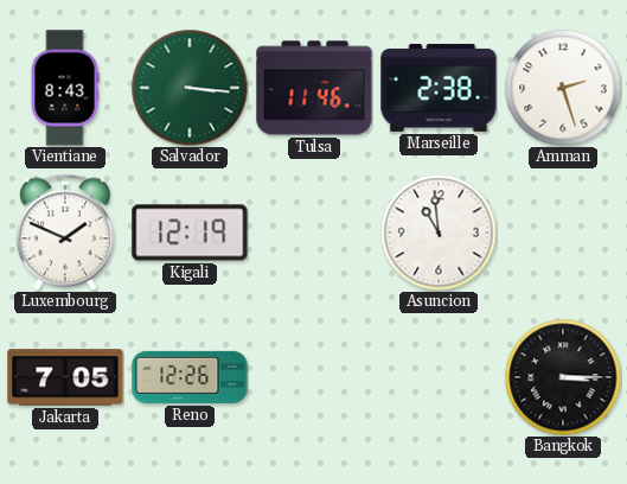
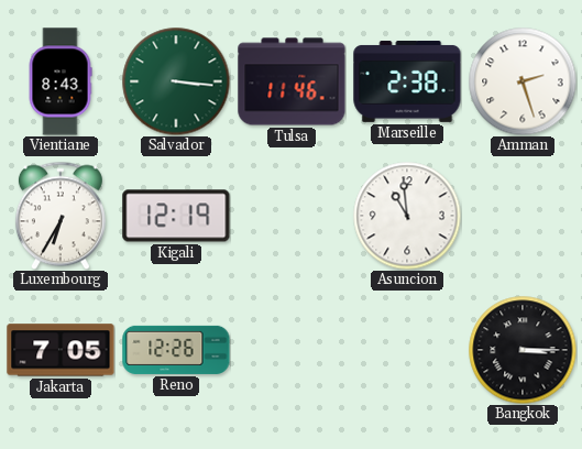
Luxembourg: 1:49 -> 6:35 (61, 216)
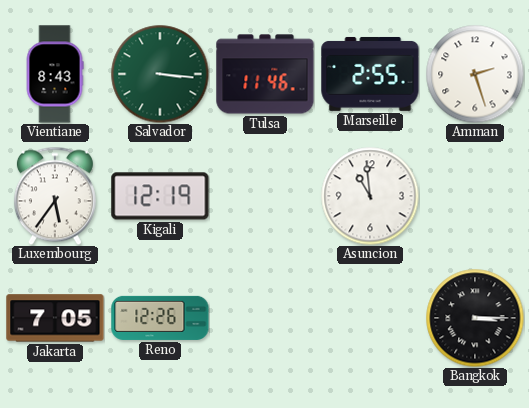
Marseille: 2:38 -> 2:55 (370, 74)
Luxembourg: 6:35 -> 5:36 (55, 196)
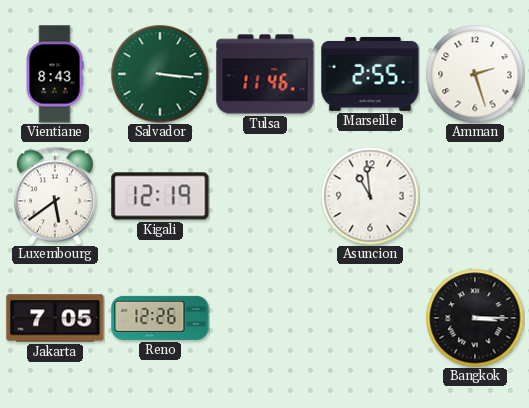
Luxembourg: 5:36 -> 5:39 (55, 196)
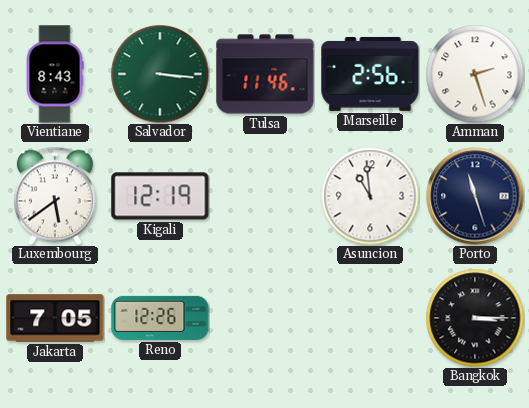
Marseille: 2:55 -> 2:56 (370, 74)
Porto: none -> 11:27 (475, 196)
